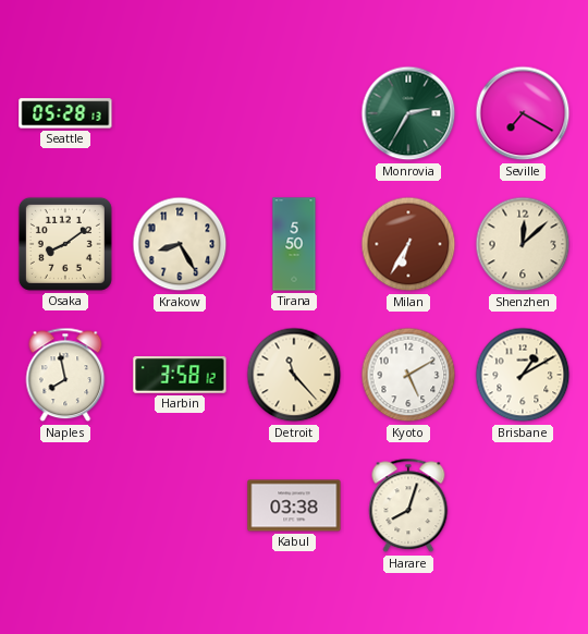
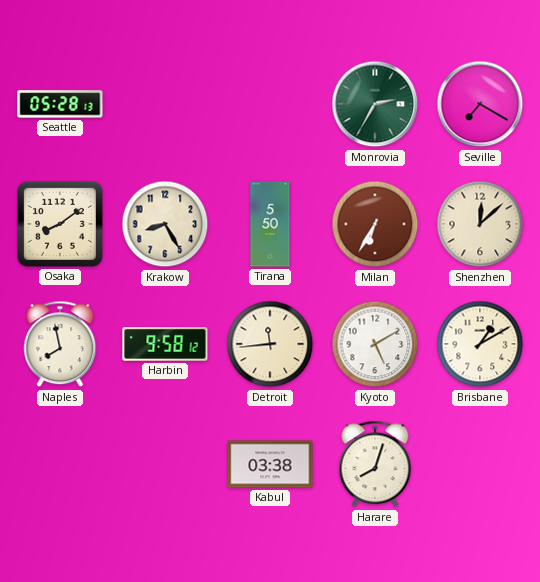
Harbin: 3:58 -> 9:58 (165, 344)
Detroit: 11:23 -> 11:44 (270, 344)
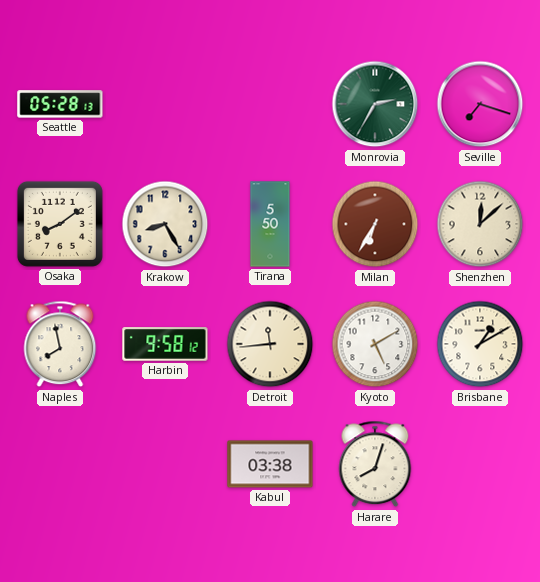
Seville: 7:20 -> 7:18 (480, 104)
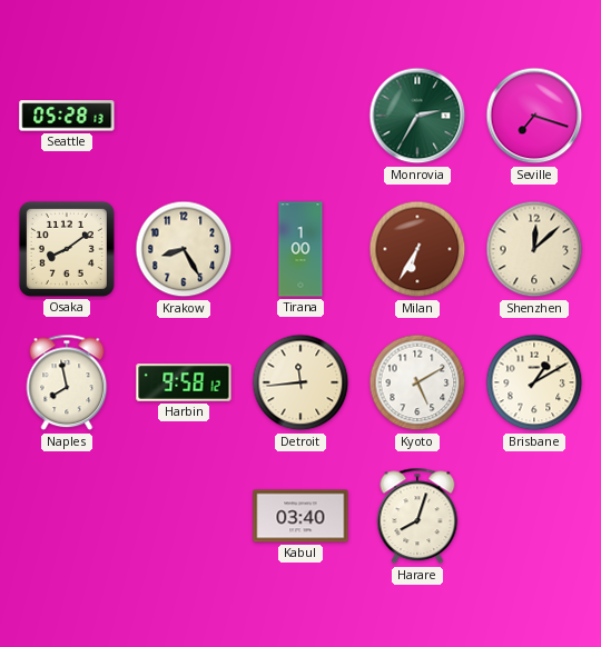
Tirana: 5:50 -> 1:00 (300, 249)
Kabul: 03:38 -> 03:40 (300, 516)
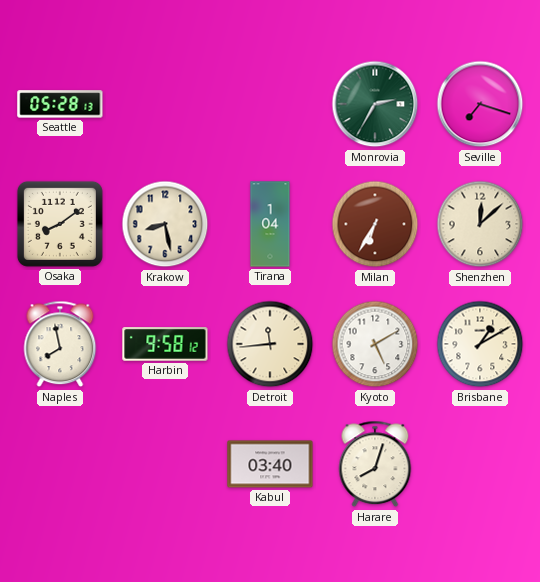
Krakow: 8:25 -> 8:28 (165, 224)
Tirana: 1:00 -> 1:04 (270, 224)
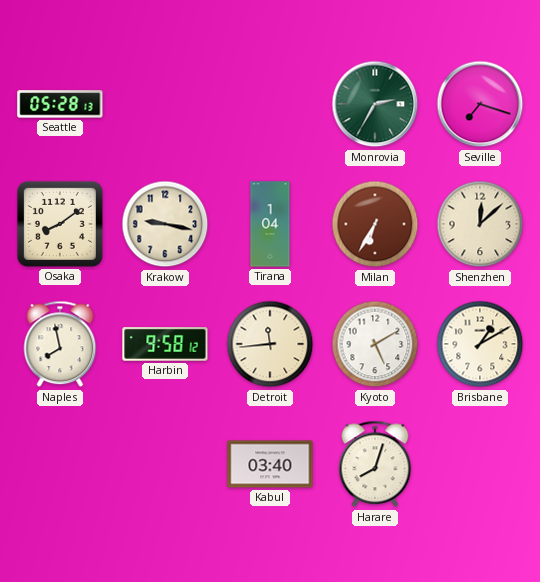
Krakow: 8:28 -> 9:17 (165, 224)
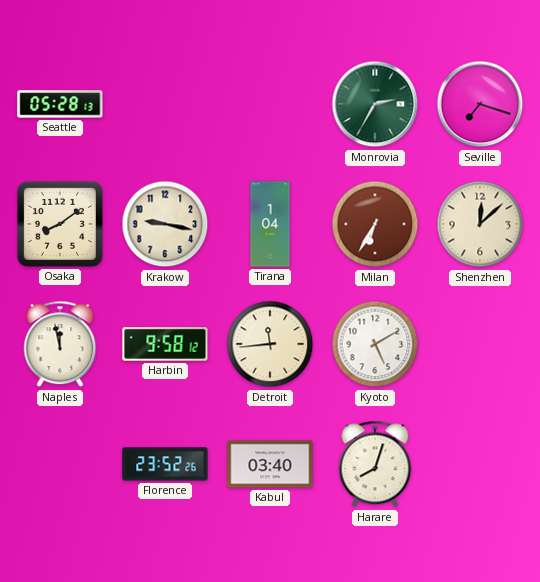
Naples: 7:58 -> 11:58 (60, 344)
Brisbane: 1:10 -> none (480, 344)
Florence: none -> 23:52 (165, 464)
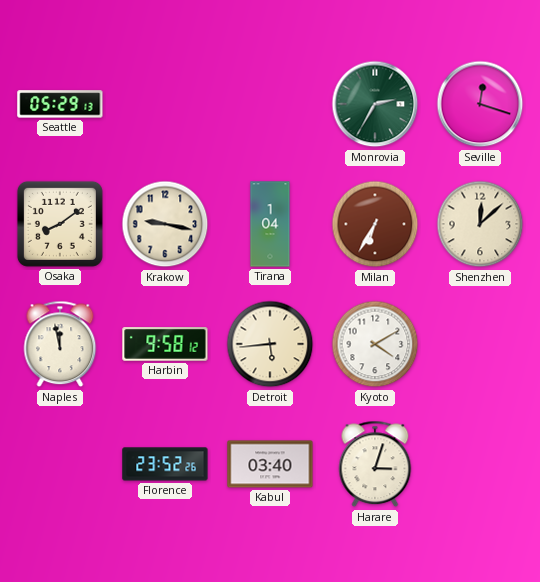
Seattle: 05:28 -> 05:29 (60, 104)
Seville: 7:18 -> 12:18 (480, 104)
Detroit: 11:44 -> 5:44 (270, 344)
Kyoto: 5:10 -> 4:10 (375, 344)
Harare: 8:03 -> 3:03 (375, 464)
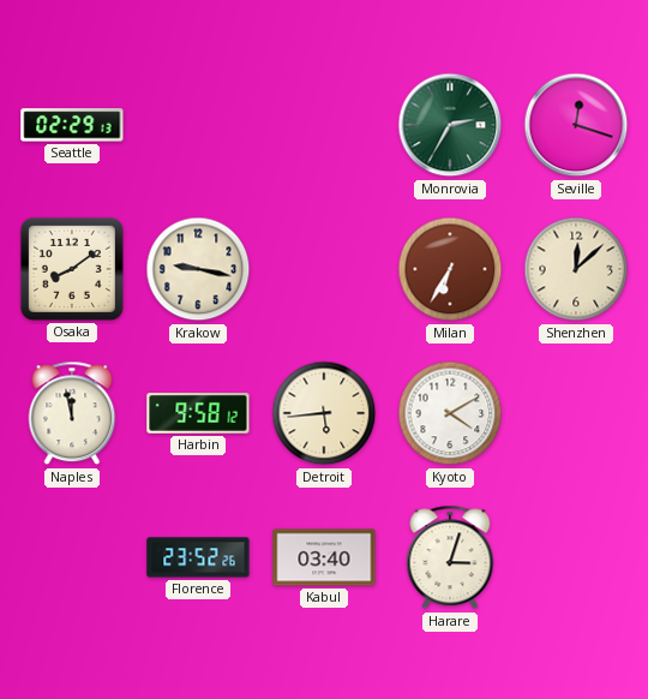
Seattle: 05:29 -> 02:29 (72, 125)
Tirana: 1:04 -> none (270, 224)
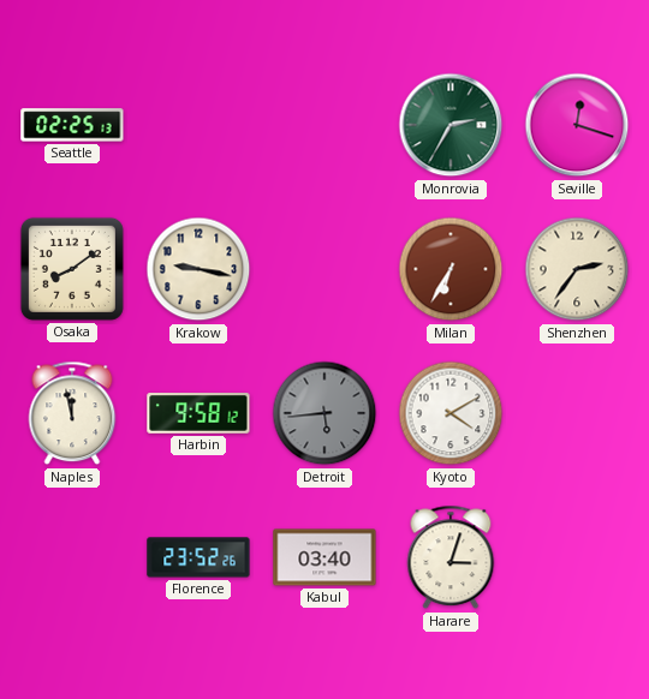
Seattle: 02:29 -> 02:25 (72, 125)
Shenzhen: 12:08 -> 2:36 (577, 269)
Detroit dial: cream -> grey (324, 413)
